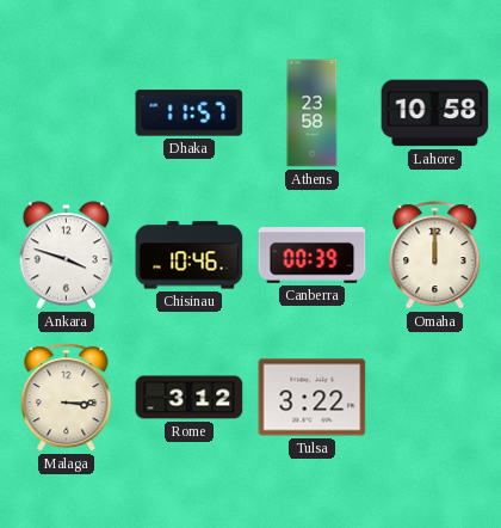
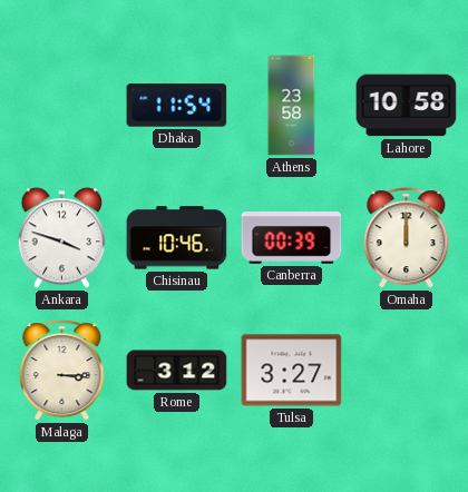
Dhaka: 11:57 -> 11:54 (177, 106)
Tulsa: 3:22 -> 3:27 (292, 371)
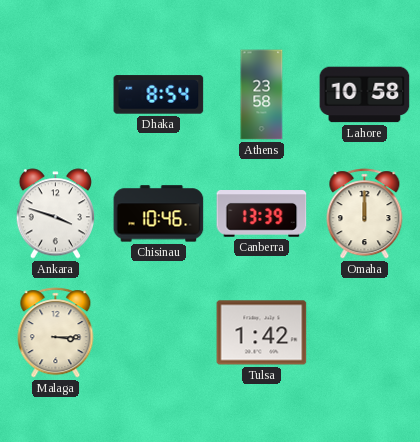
Dhaka: 11:54 -> 8:54 (159, 95)
Canberra: 00:39 -> 13:39 (262, 214)
Rome: 3:12 -> none (177, 371)
Tulsa: 3:27 -> 1:42 (262, 333)
